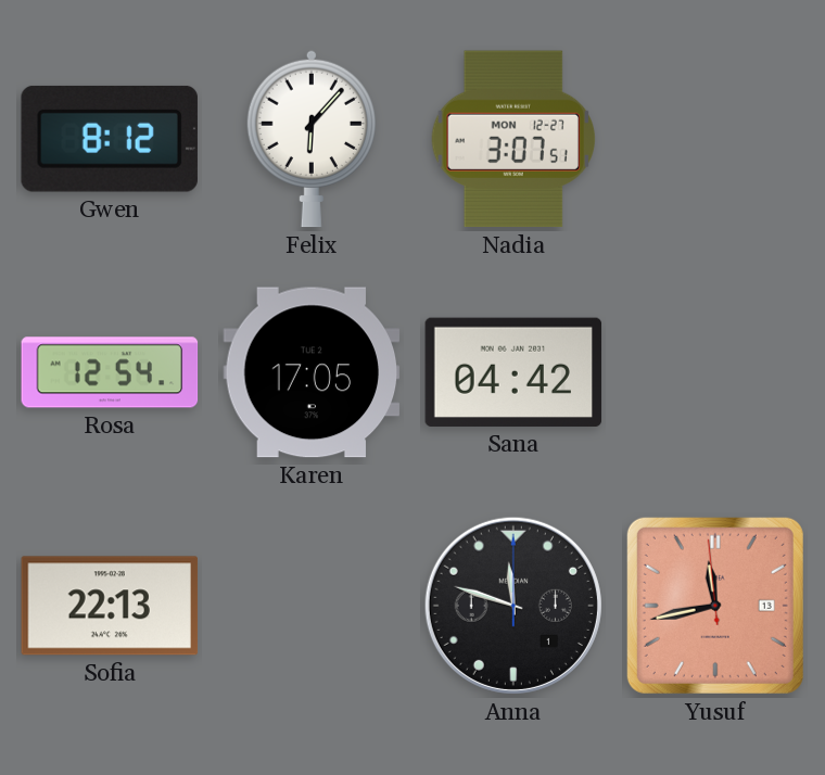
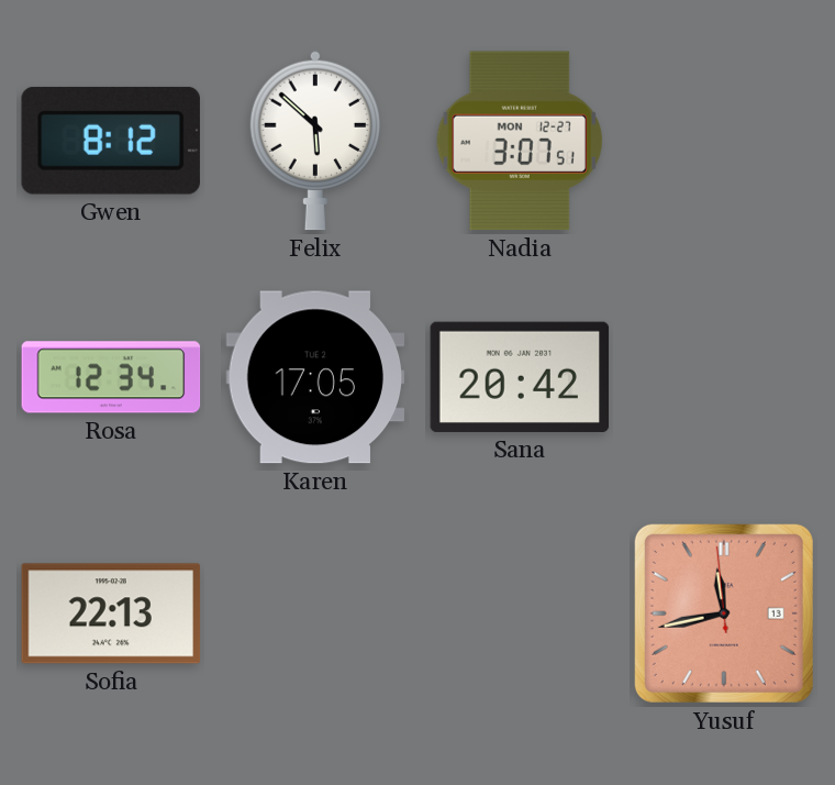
Felix: 6:07 -> 5:52 (315, 141)
Rosa: 12:54 -> 12:34 (111, 377)
Sana: 04:42 -> 20:42 (520, 377)
Anna: 11:48 -> none (513, 606)
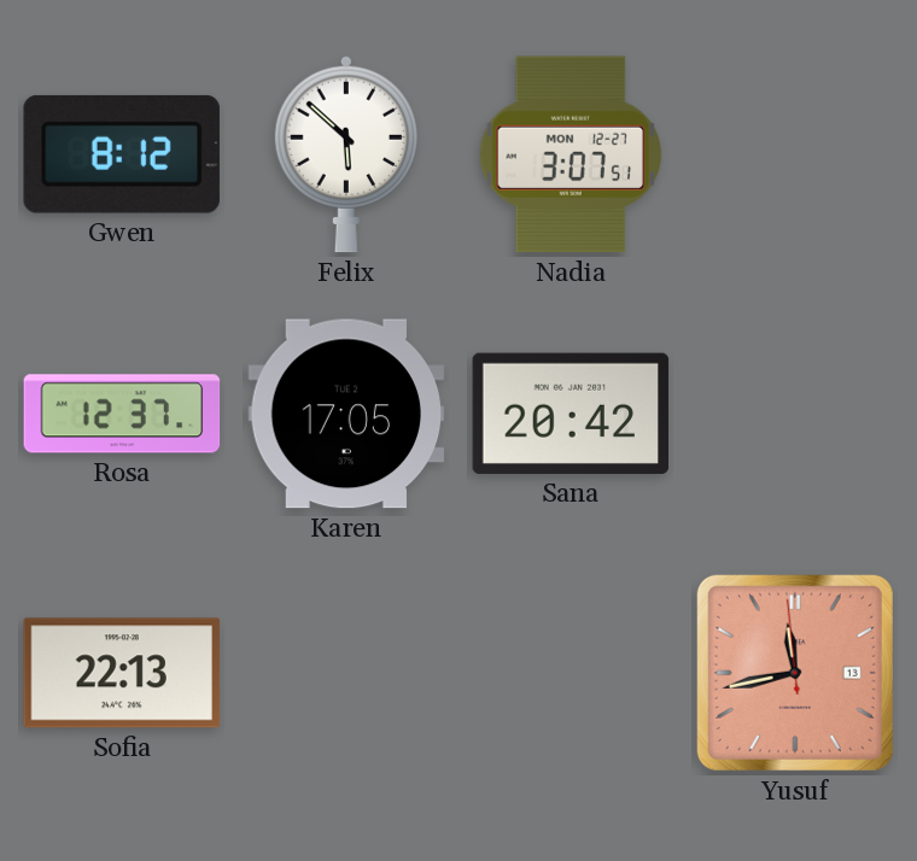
Rosa: 12:34 -> 12:37 (122, 414)
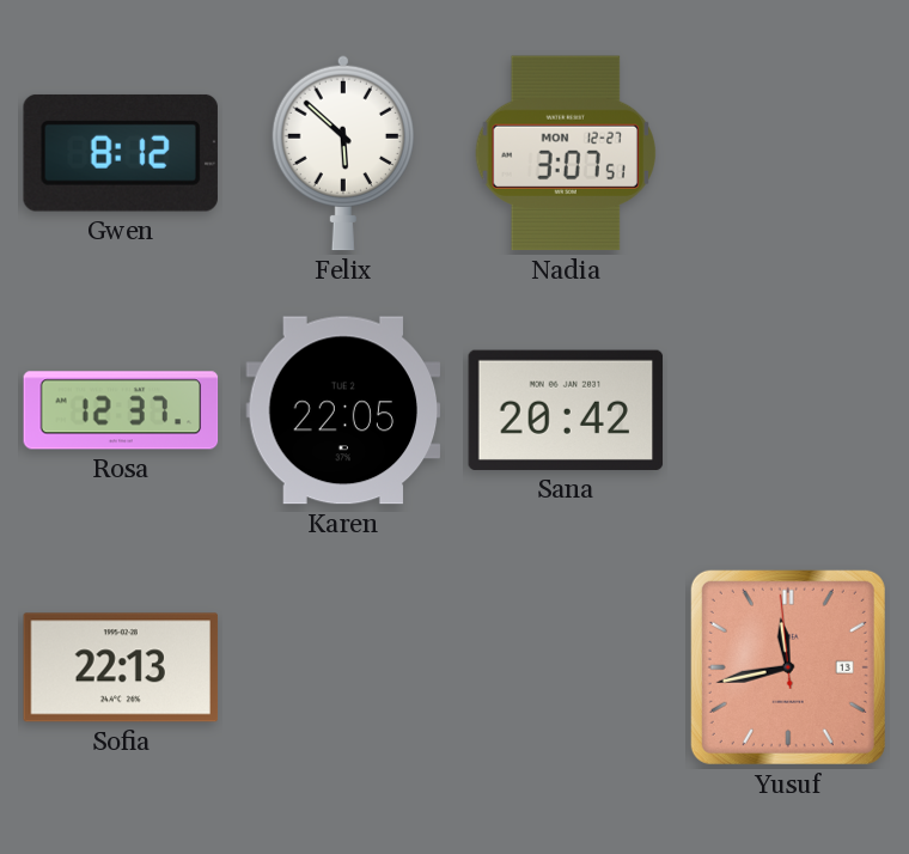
Karen: 17:05 -> 22:05 (343, 410)
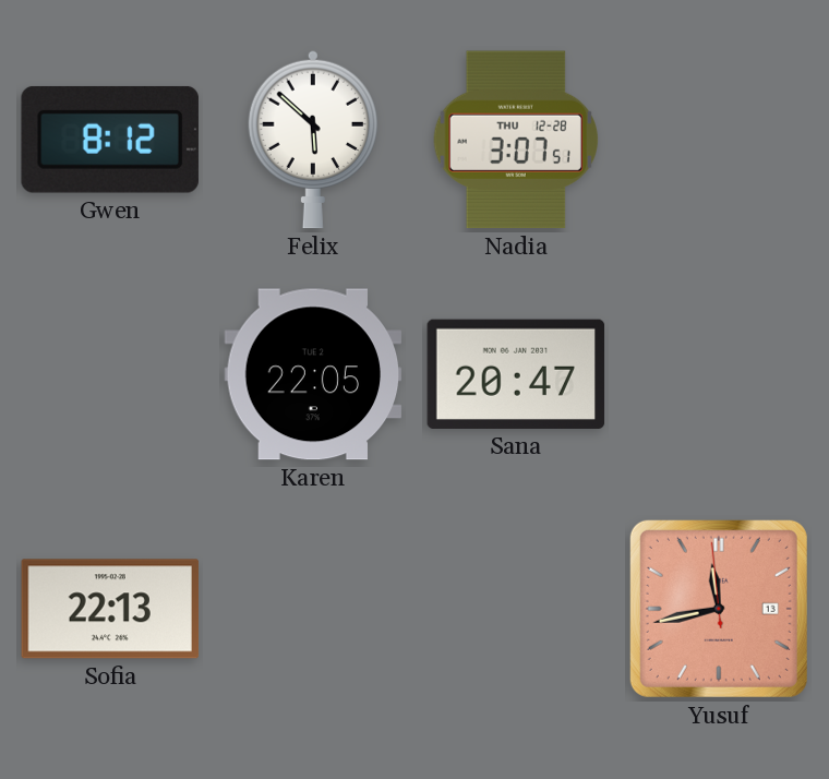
Nadia date: MON 12-27 -> THU 12-28 (515, 140)
Rosa: 12:37 -> none (121, 410)
Sana: 20:42 -> 20:47 (516, 374)
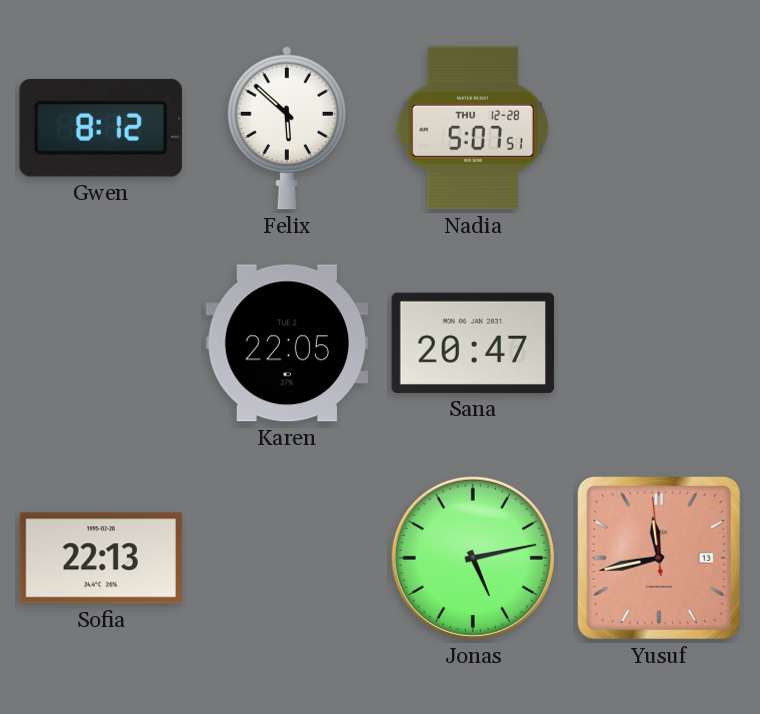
Nadia: 3:07 -> 5:07 (472, 128)
Jonas: none -> 5:13 (473, 558)
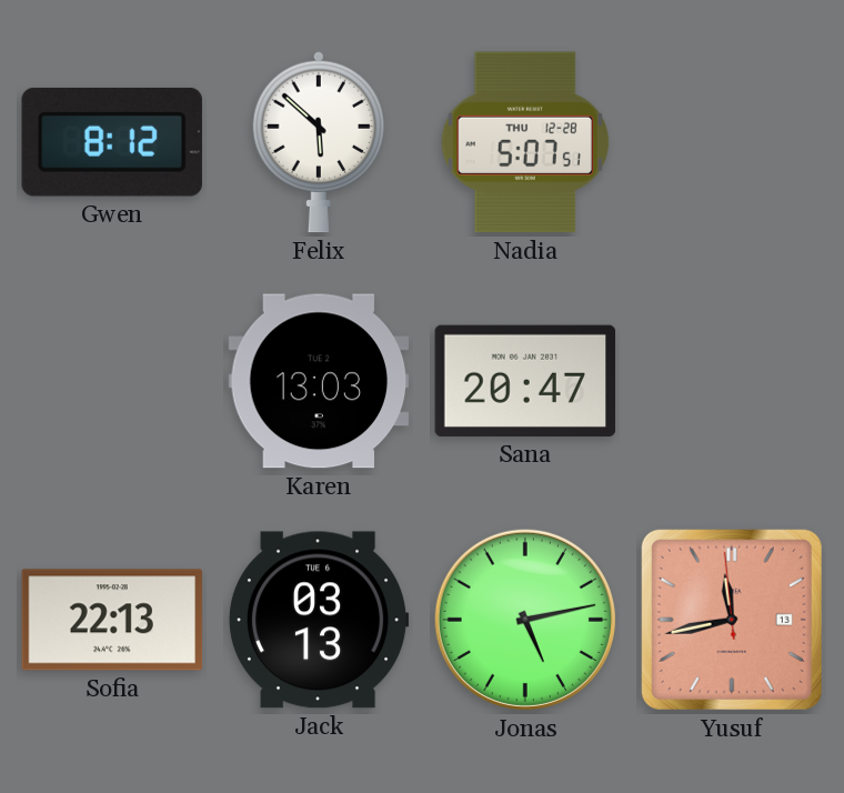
Karen: 22:05 -> 13:03 (319, 381)
Jack: none -> 03:13 (319, 620)
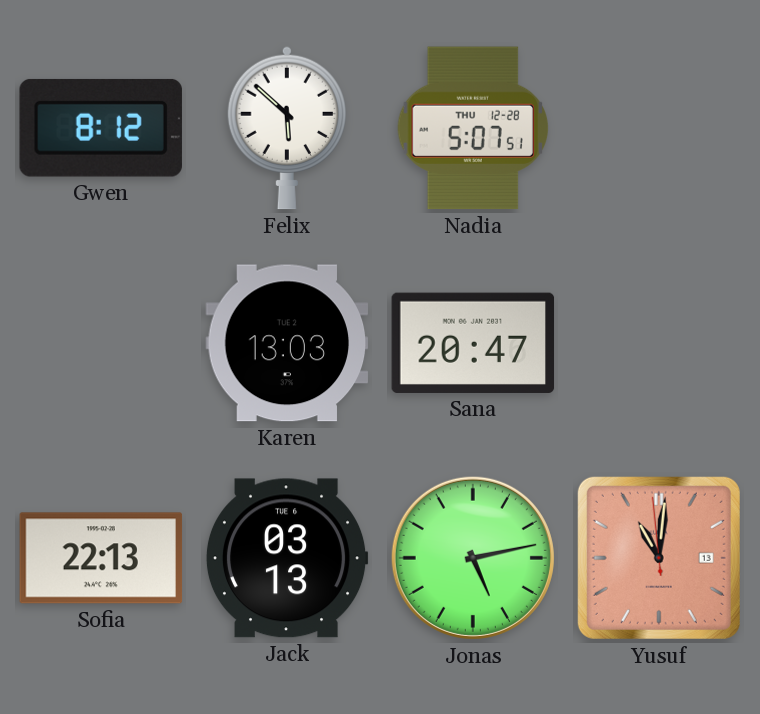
Yusuf: 11:42 -> 11:00 (659, 558)
